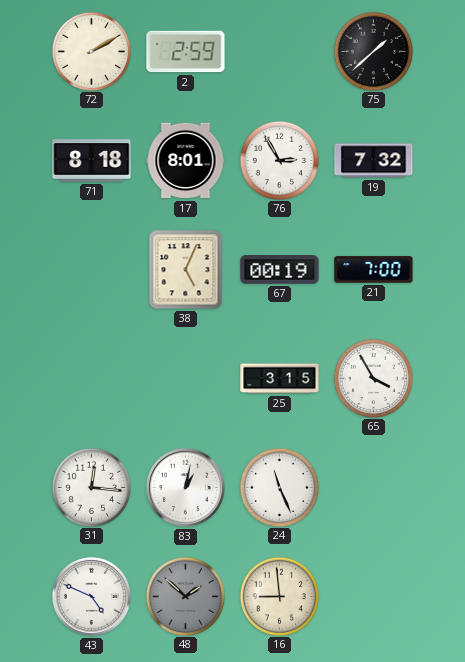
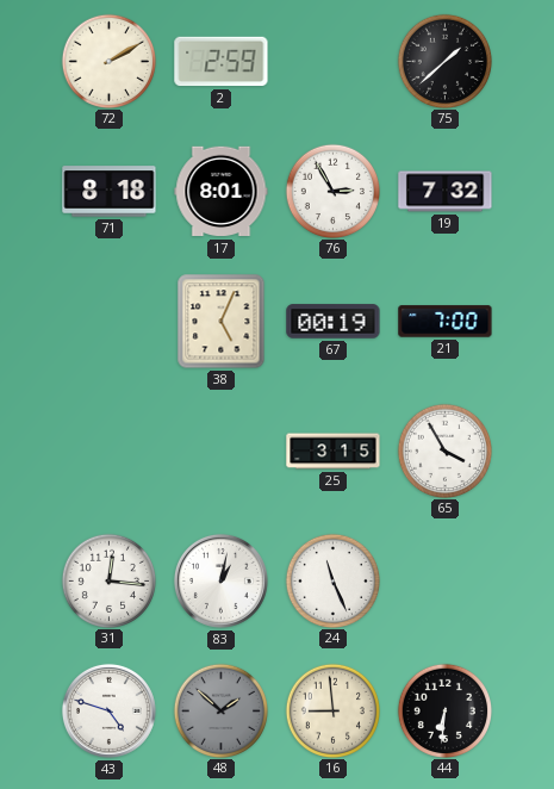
43: 4:49 -> 4:48 (108, 710)
44: none -> 6:31 (444, 710)
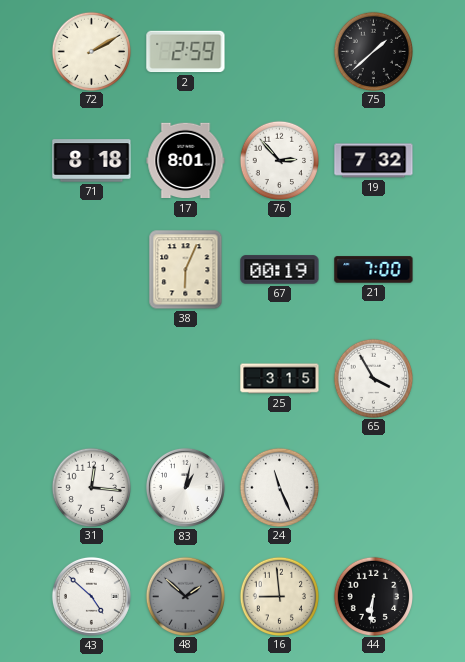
76: 2:55 -> 2:53 (279, 160)
38: 5:04 -> 6:04 (186, 270)
43: 4:48 -> 4:52 (91, 596)
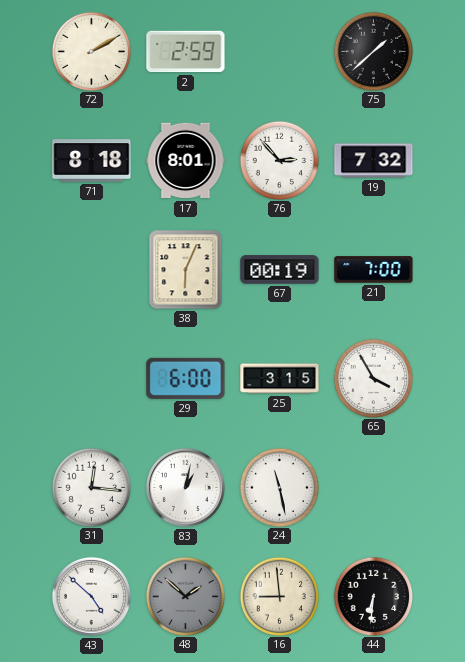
29: none -> 6:00 (186, 378)
24: 11:26 -> 11:28 (279, 487)
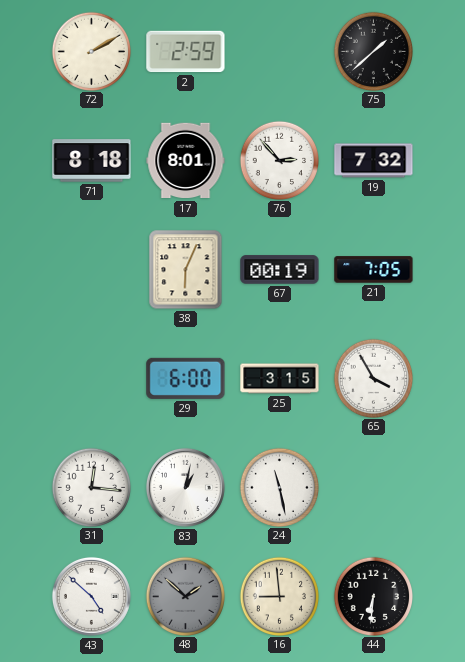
21: 7:00 -> 7:05 (374, 270)
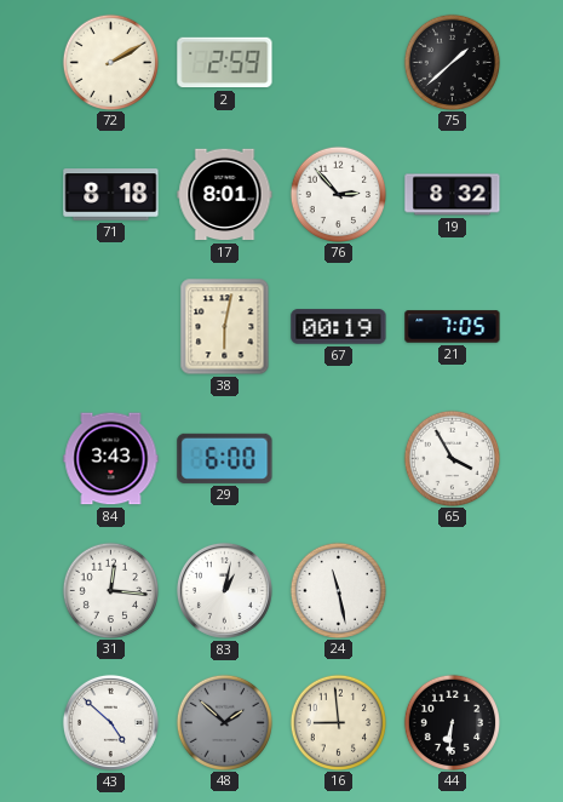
19: 7:32 -> 8:32 (453, 195)
38: 6:04 -> 6:02 (225, 327)
84: none -> 3:43 (111, 459)
25: 3:15 -> none (280, 379)
